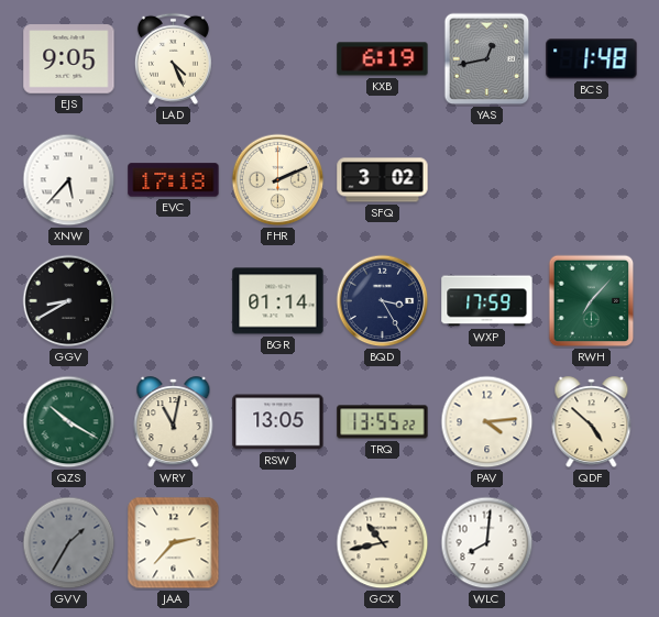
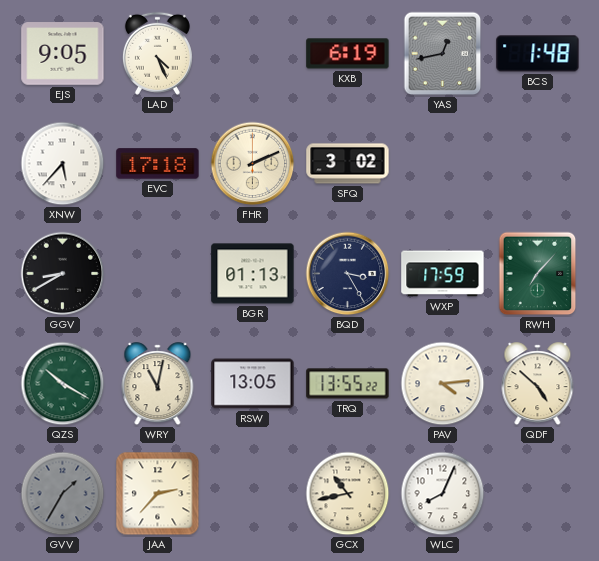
BGR: 01:14 -> 01:13 (253, 274)
WLC: 8:01 -> 8:04 (443, 494)
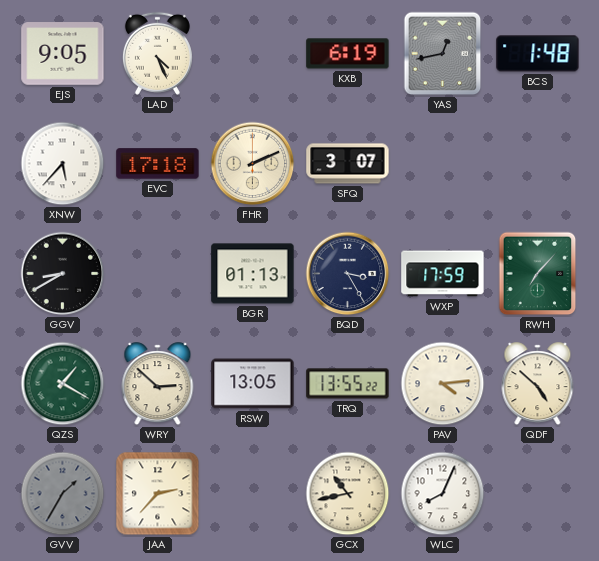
SFQ: 3:02 -> 3:07 (348, 164)
QZS: 10:20 -> 1:20 (63, 384)
WRY: 11:02 -> 2:52 (158, 384)
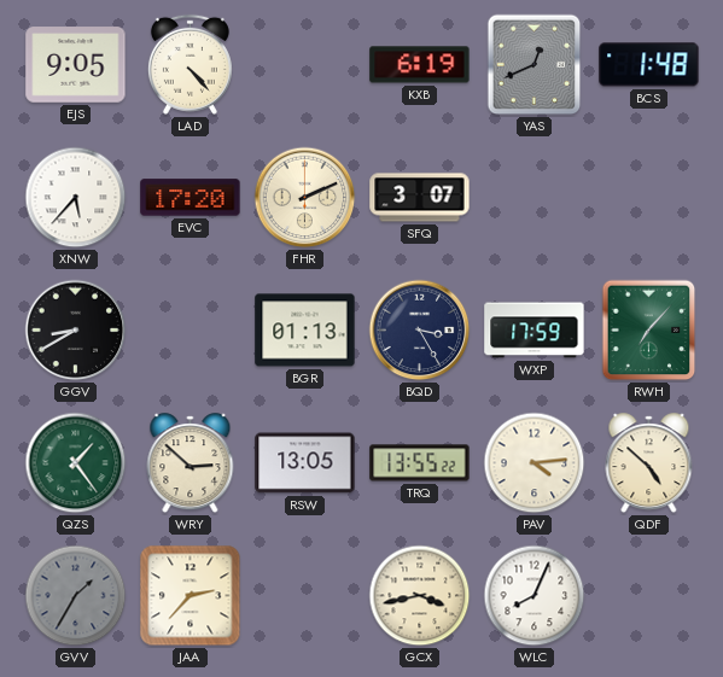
LAD: 4:26 -> 4:23 (190, 64)
YAS: 12:43 -> 12:41 (535, 65)
EVC: 17:18 -> 17:20 (191, 198)
QZS: 1:20 -> 1:24 (76, 463)
GCX: 10:43 -> 3:43 (420, 596)
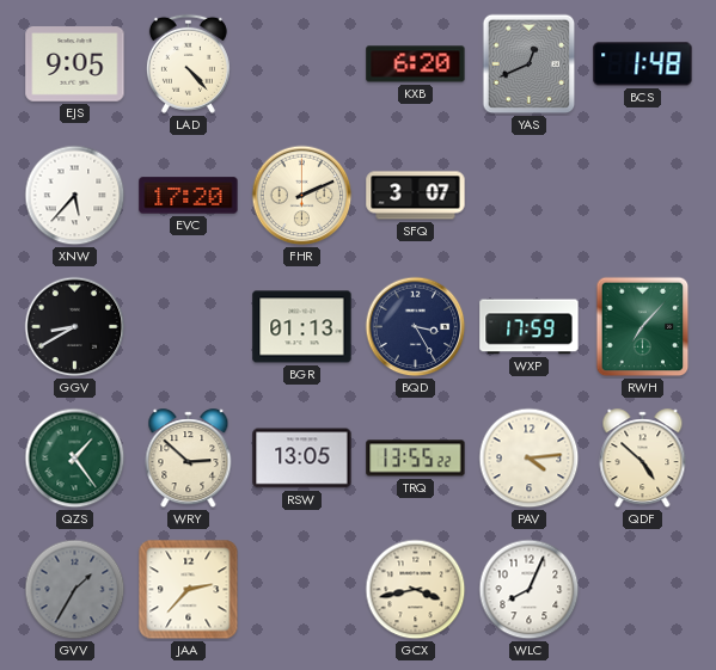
KXB: 6:19 -> 6:20 (416, 64)
